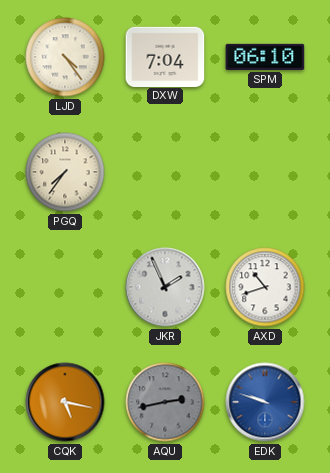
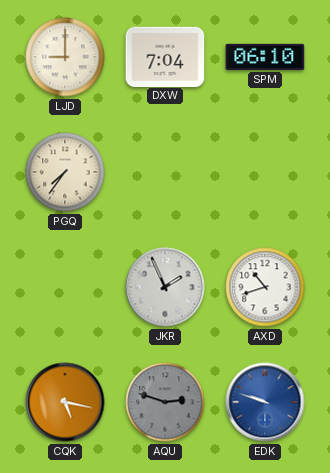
LJD: 4:24 -> 9:00 (65, 57)
AQU: 2:43 -> 2:48 (165, 402)
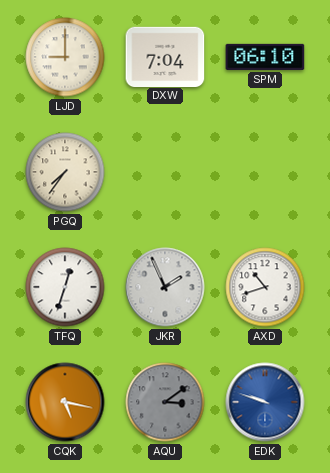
TFQ: none -> 12:33 (65, 287)
AQU: 2:48 -> 3:09 (165, 402)
